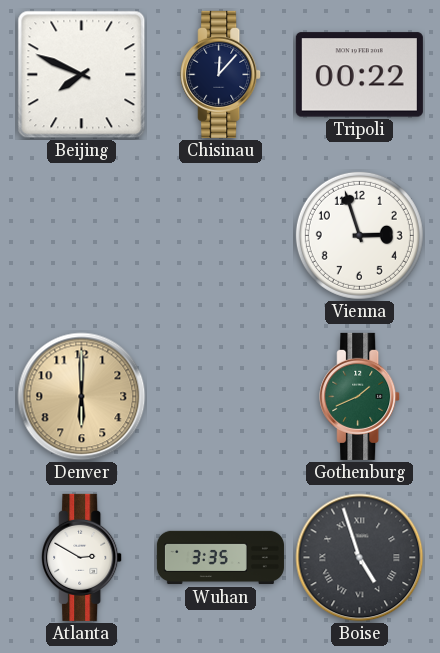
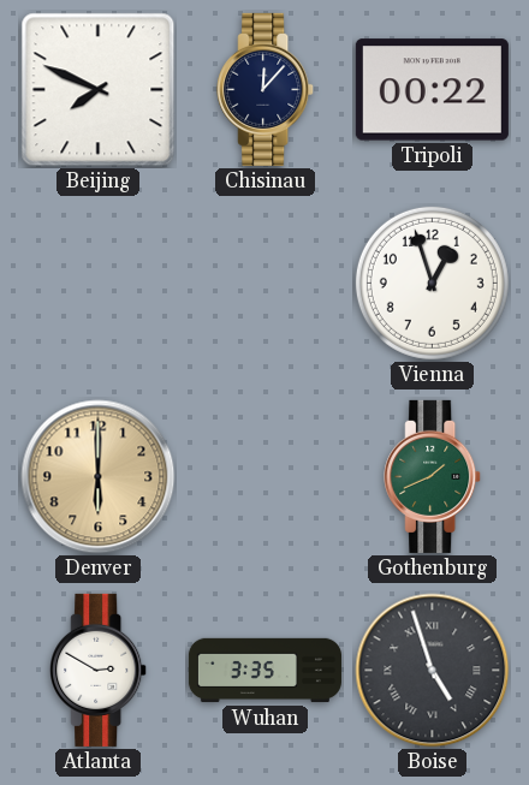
Vienna: 2:57 -> 12:57 (432, 283)
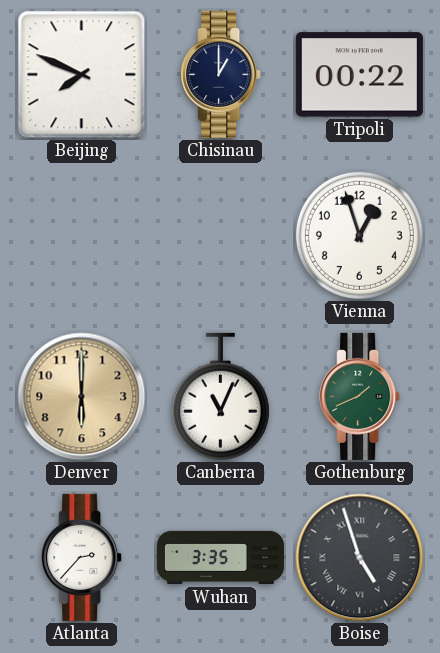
Chisinau: 12:07 -> 1:00 (221, 74)
Canberra: none -> 11:04 (220, 397)
Atlanta: 2:50 -> 2:37 (82, 557)
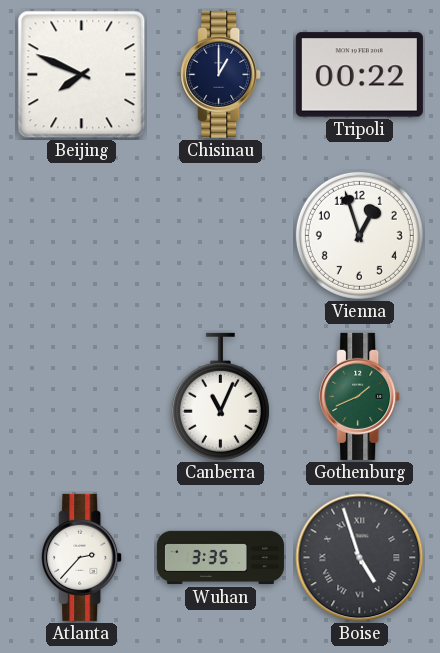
Denver: 6:00 -> none (82, 397)
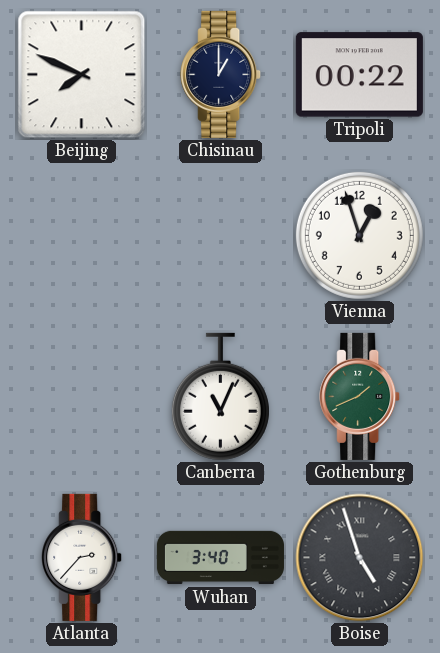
Wuhan: 3:35 -> 3:40 (220, 558)
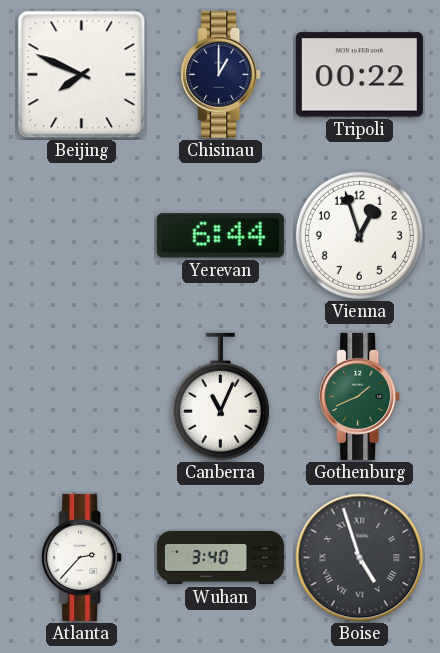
Yerevan: none -> 6:44 (220, 236)
